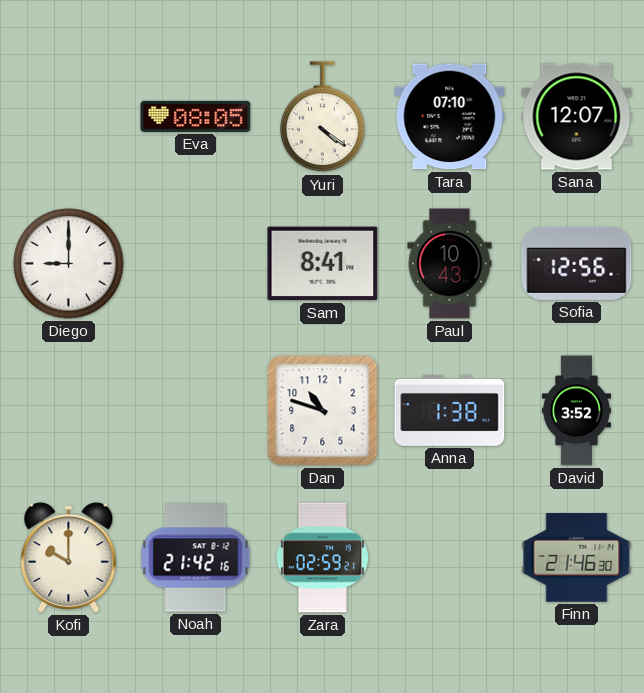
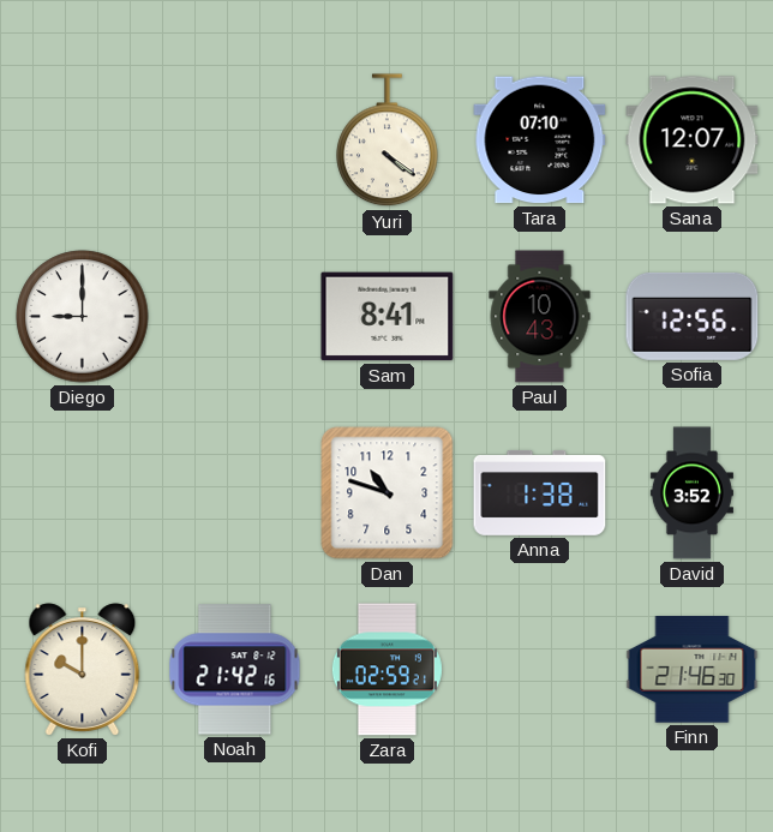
Eva: 08:05 -> none (196, 116)
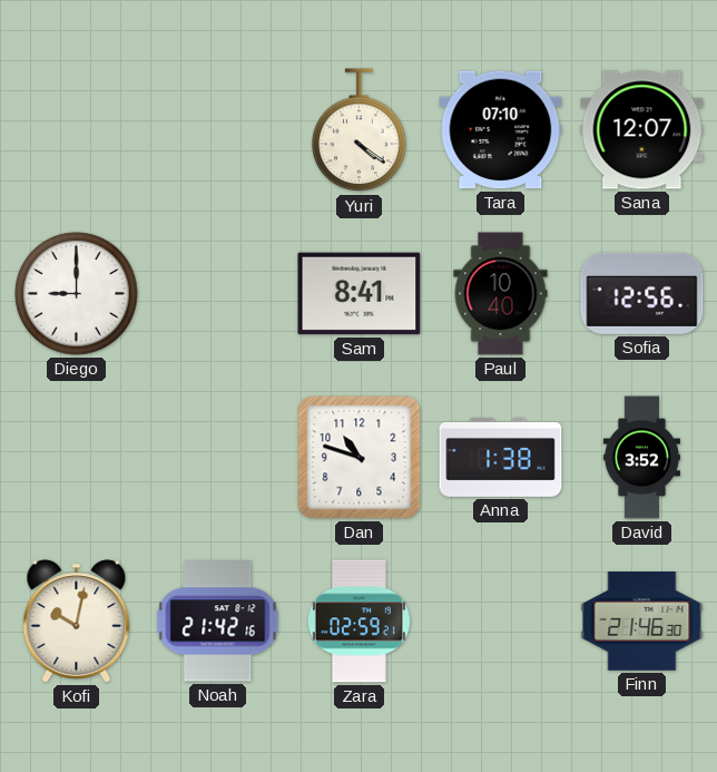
Paul: 10:43 -> 10:40 (501, 294)
Kofi: 10:00 -> 10:02 (77, 622)
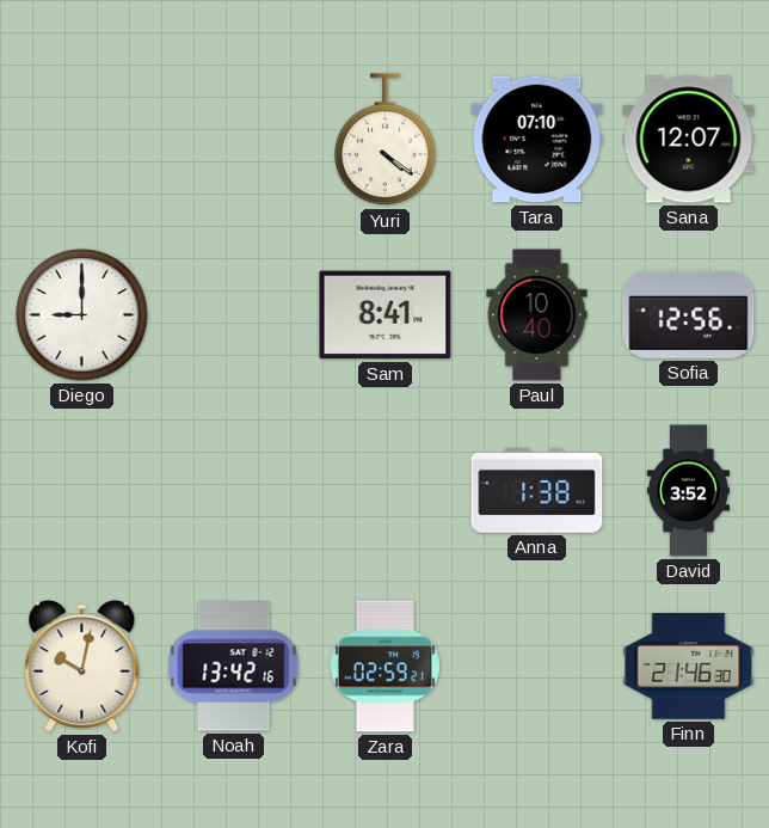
Dan: 10:48 -> none (360, 458)
Noah: 21:42 -> 13:42 (234, 667)
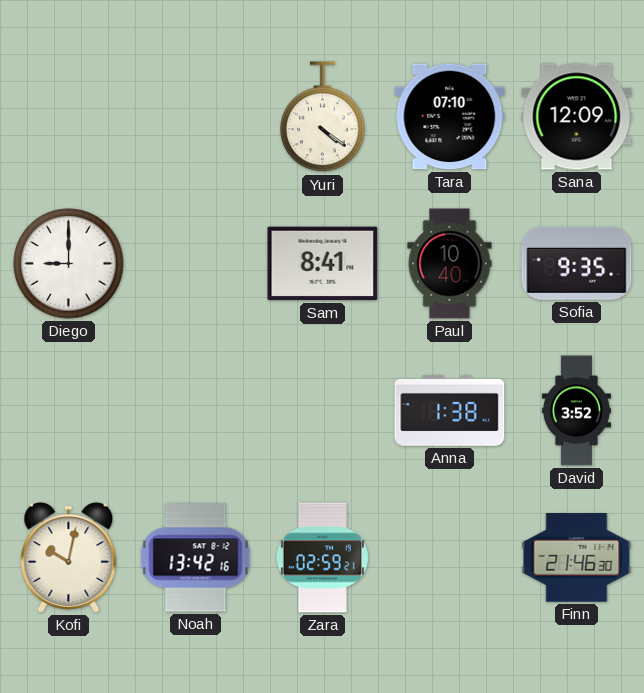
Sana: 12:07 -> 12:09 (577, 117)
Sofia: 12:56 -> 9:35 (577, 263)
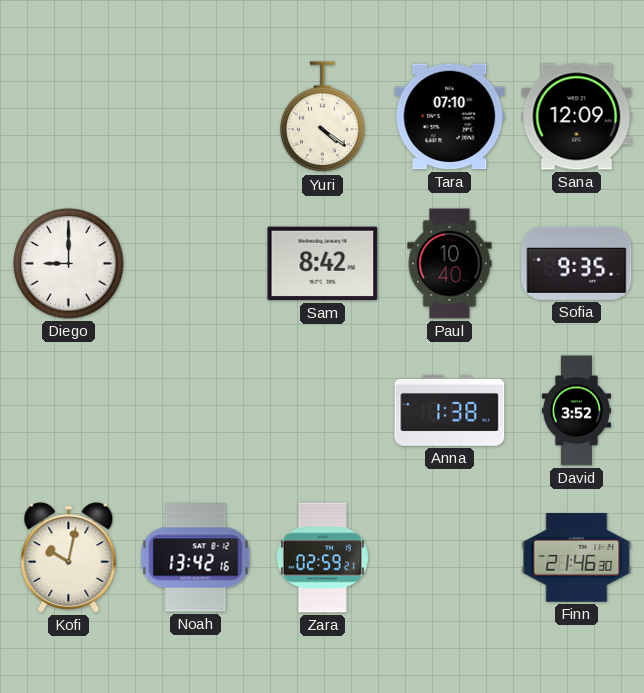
Sam: 8:41 -> 8:42 (323, 264)
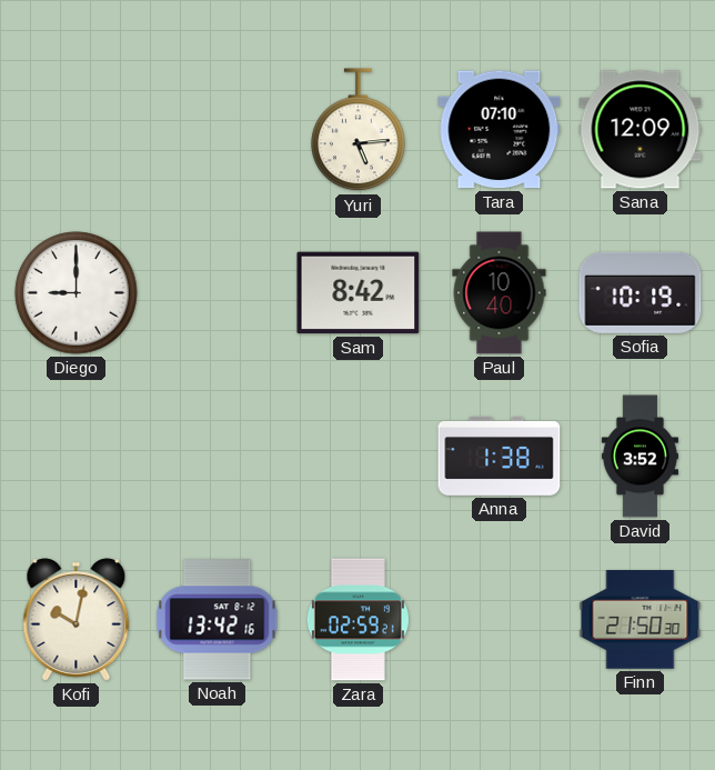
Yuri: 4:21 -> 5:14 (359, 130)
Sofia: 9:35 -> 10:19 (641, 292)
Finn: 21:46 -> 21:50 (641, 620)
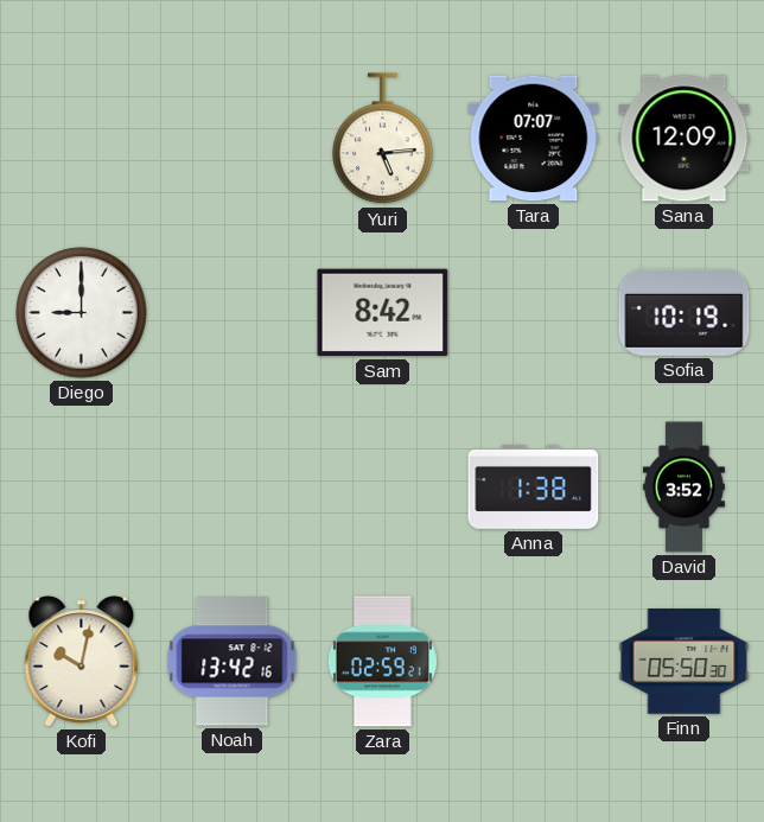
Tara: 07:10 -> 07:07 (534, 139)
Paul: 10:40 -> none (500, 293)
Finn: 21:50 -> 05:50 (685, 662)
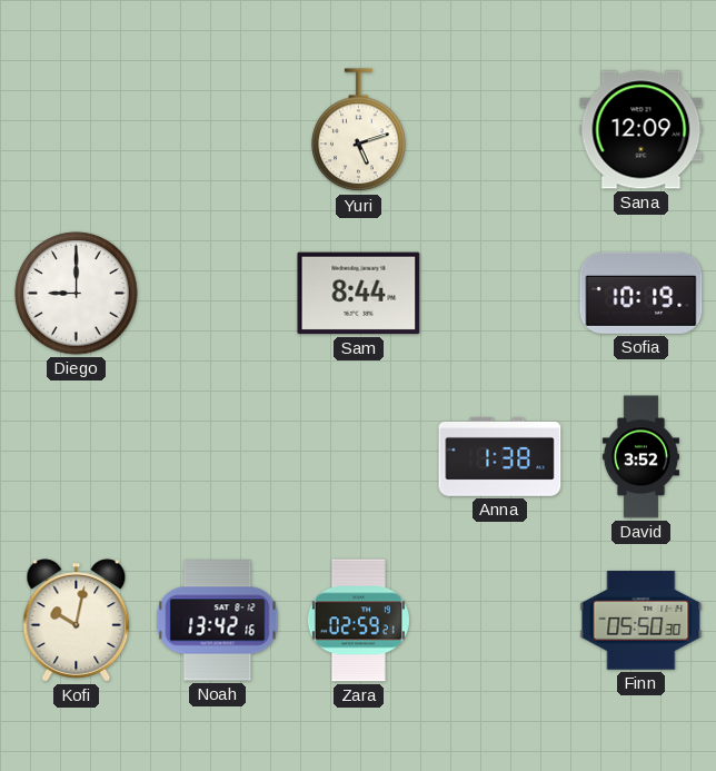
Yuri: 5:14 -> 5:12 (359, 130)
Tara: 07:07 -> none (534, 139)
Sam: 8:42 -> 8:44 (359, 294)
